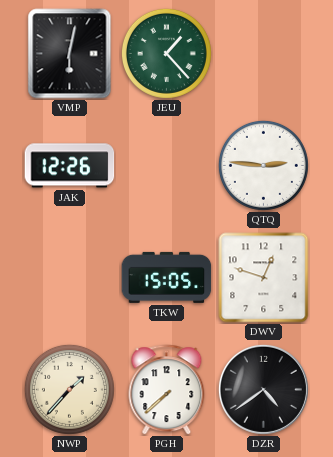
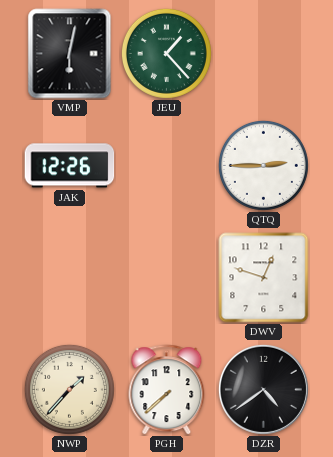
QTQ: 2:46 -> 2:45 (263, 165)
TKW: 15:05 -> none (167, 277)
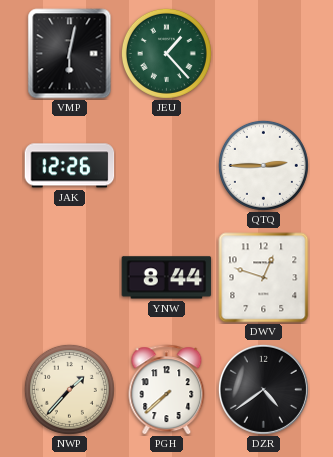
YNW: none -> 8:44 (167, 278)
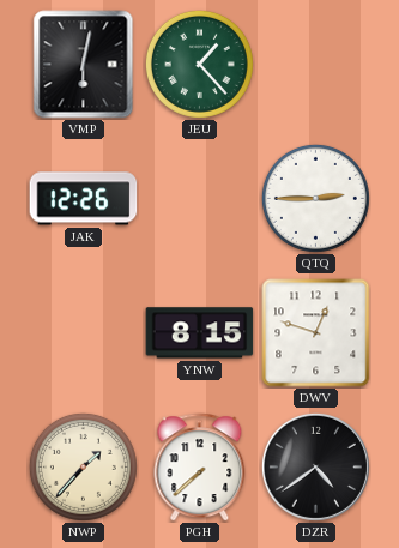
YNW: 8:44 -> 8:15 (200, 333)
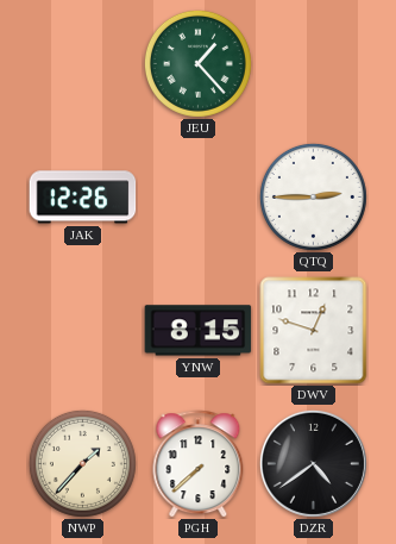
VMP: 6:02 -> none (84, 65)
